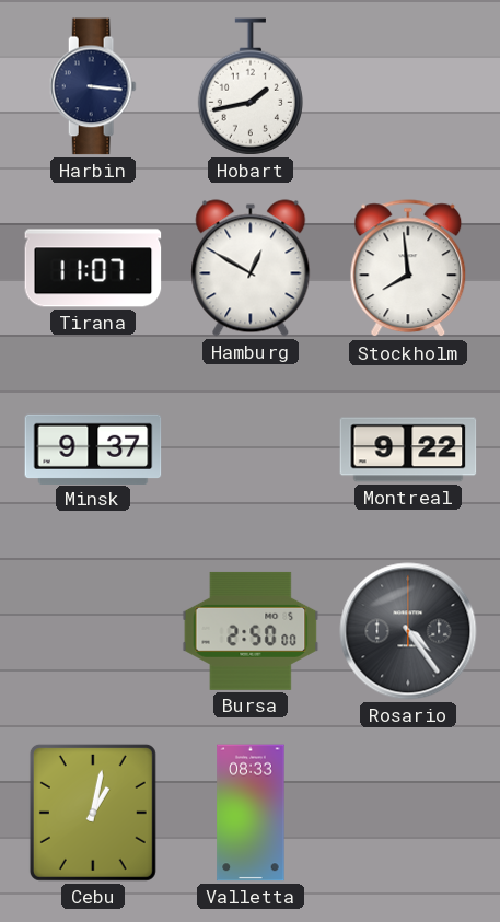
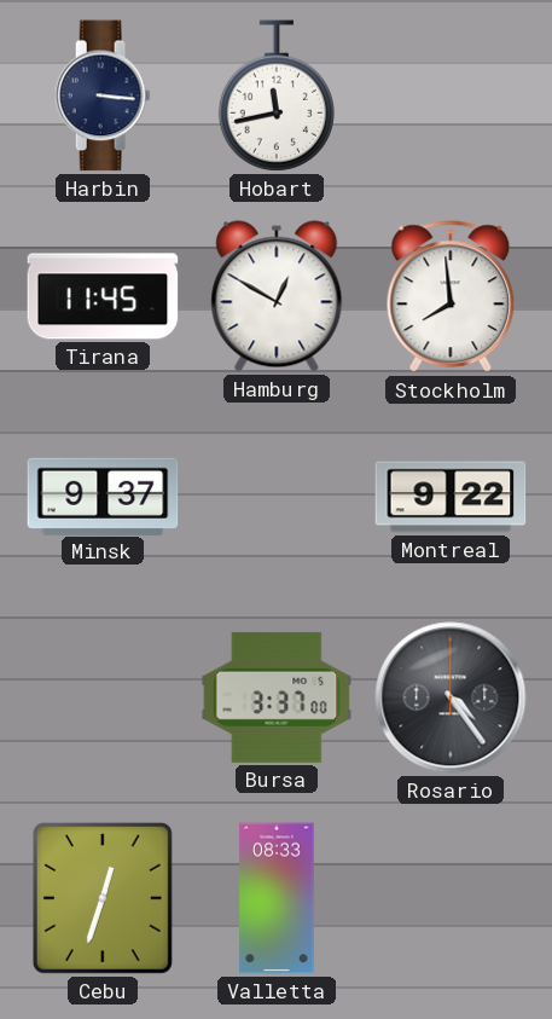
Hobart: 1:43 -> 11:43 (277, 95)
Tirana: 11:07 -> 11:45 (103, 296)
Bursa: 2:50 -> 3:37 (277, 697)
Cebu: 1:02 -> 12:33 (103, 898)
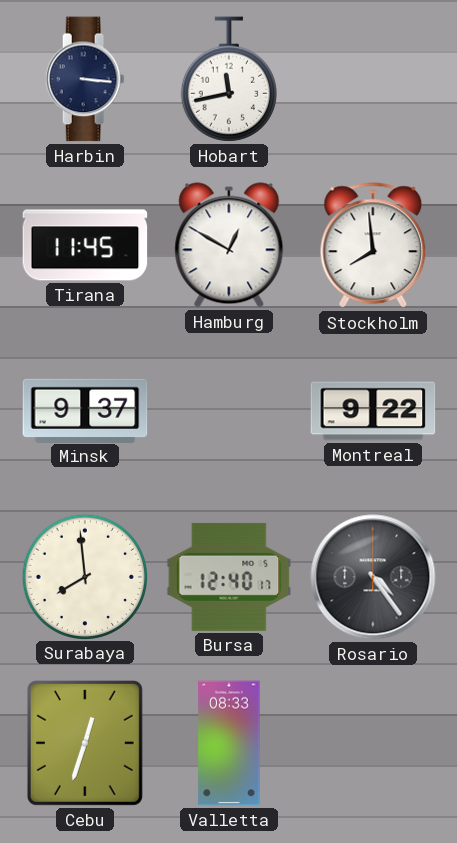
Surabaya: none -> 7:59 (84, 576)
Bursa: 3:37 -> 12:40 (229, 577)
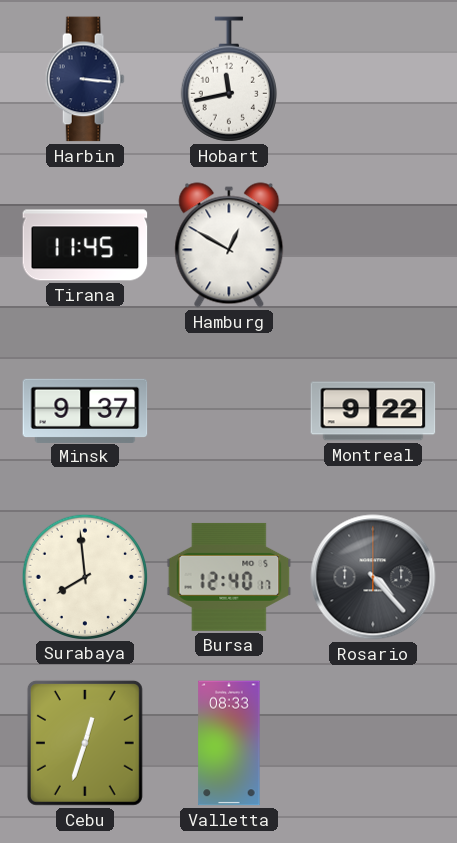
Stockholm: 7:59 -> none (373, 246)
Rosario: 4:24 -> 4:23 (373, 577)
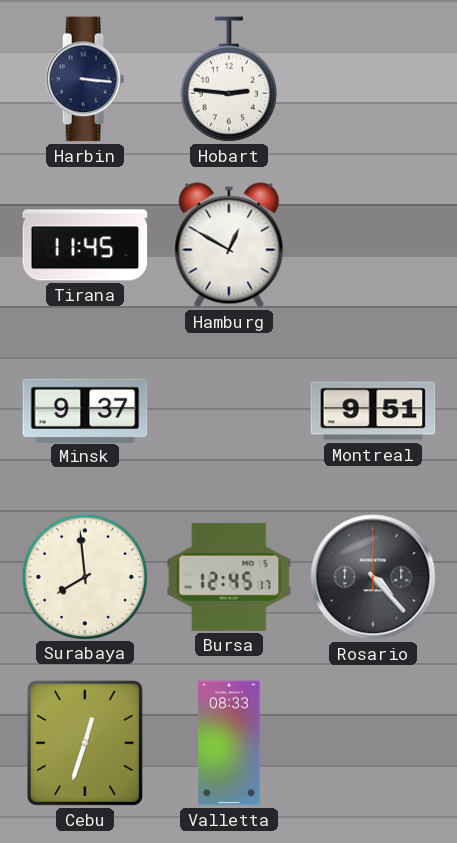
Hobart: 11:43 -> 2:46 (229, 79)
Montreal: 9:22 -> 9:51 (373, 411)
Bursa: 12:40 -> 12:45 (229, 577)
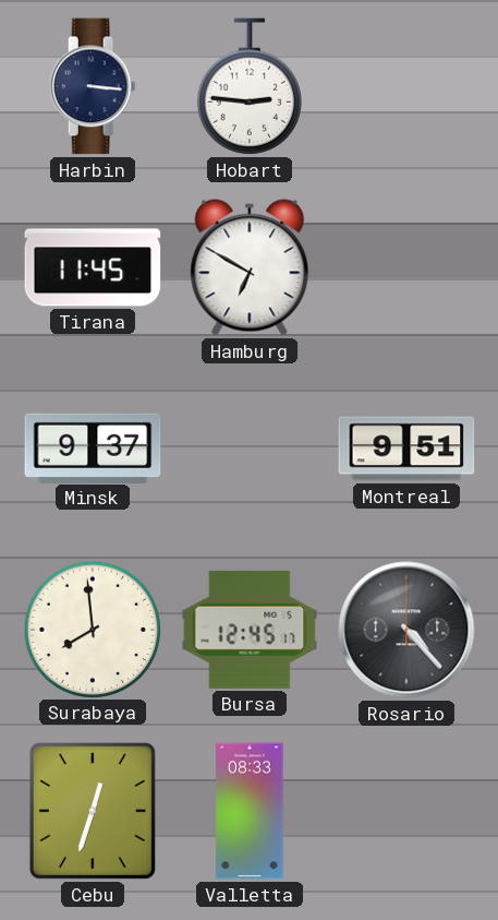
Hamburg: 12:50 -> 6:50 (250, 267)
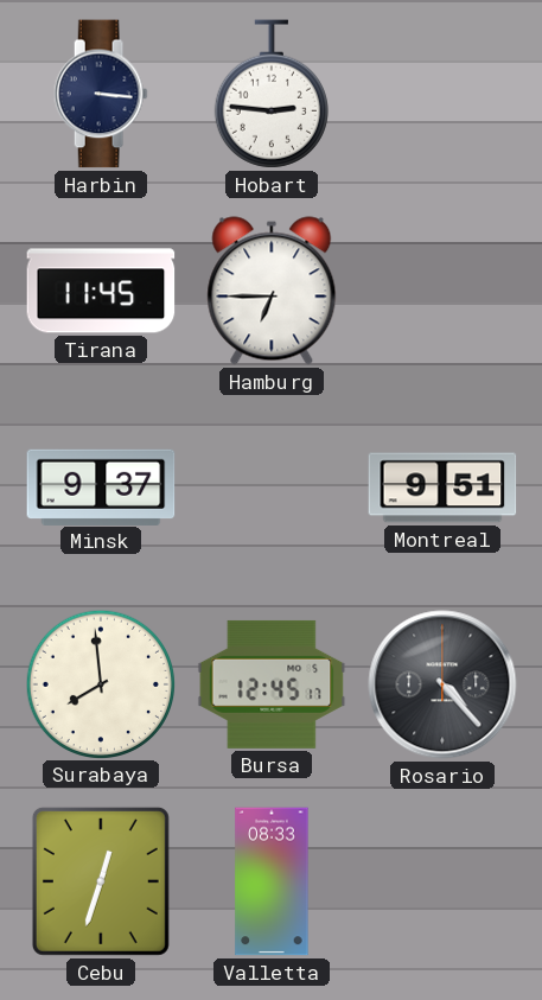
Hamburg: 6:50 -> 6:45 (272, 291)
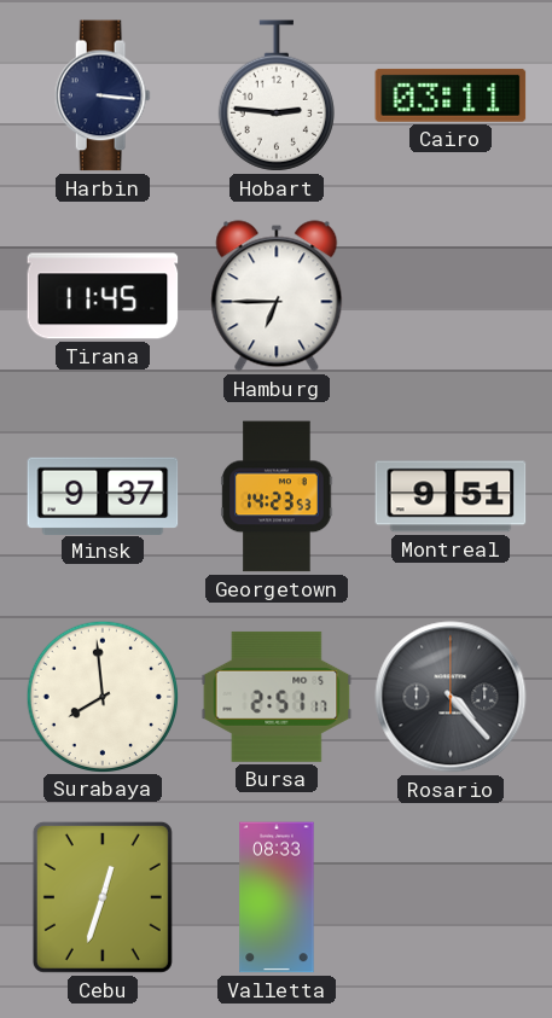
Cairo: none -> 03:11 (451, 95)
Georgetown: none -> 14:23 (277, 496)
Bursa: 12:45 -> 2:51 (277, 697)
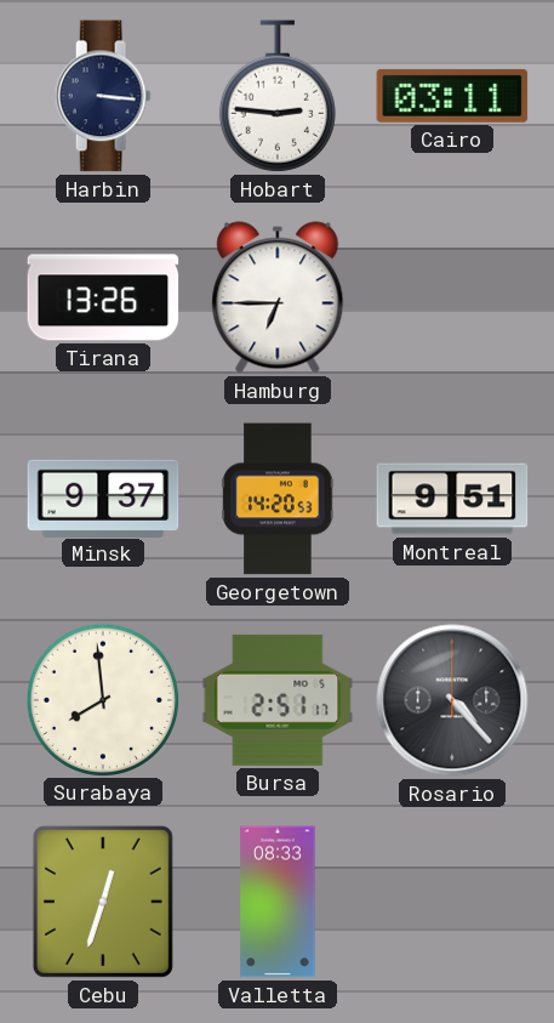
Tirana: 11:45 -> 13:26 (103, 297)
Georgetown: 14:23 -> 14:20 (278, 499)
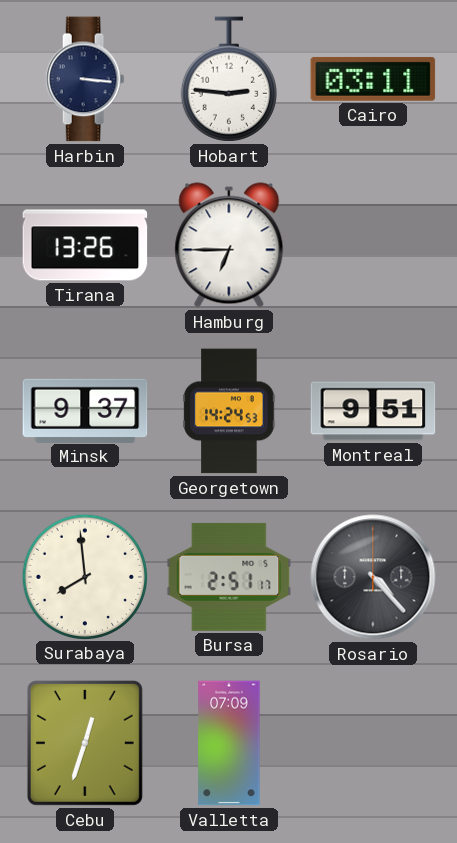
Georgetown: 14:20 -> 14:24 (229, 411)
Valletta: 08:33 -> 07:09 (229, 743)
